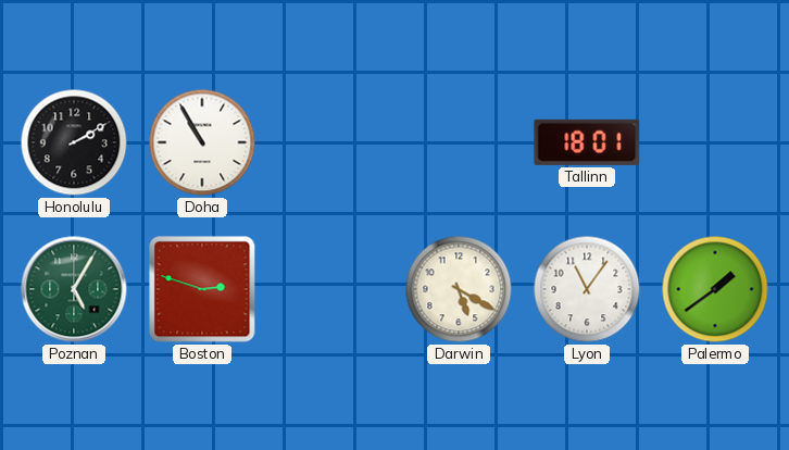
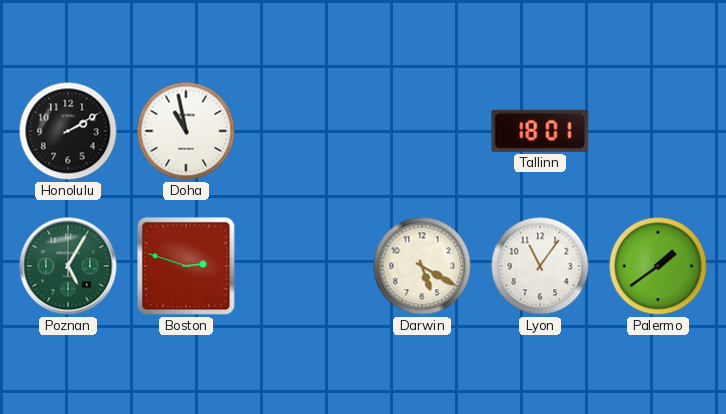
Doha: 10:55 -> 10:58 (186, 131)
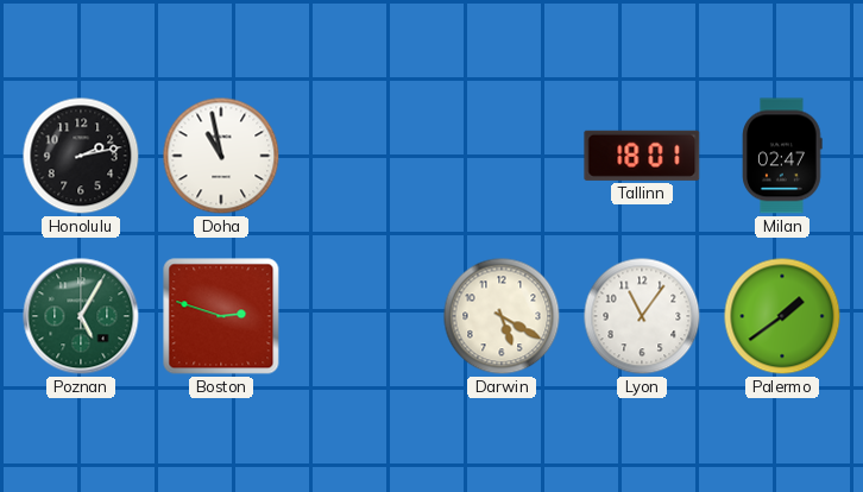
Honolulu: 2:10 -> 2:13 (81, 156)
Milan: none -> 02:47 (782, 156)
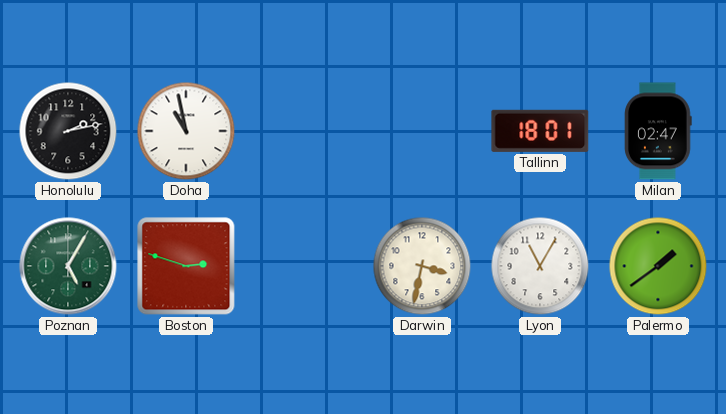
Darwin: 5:20 -> 3:32 (422, 266)
Lyon: 11:06 -> 11:05 (540, 266)
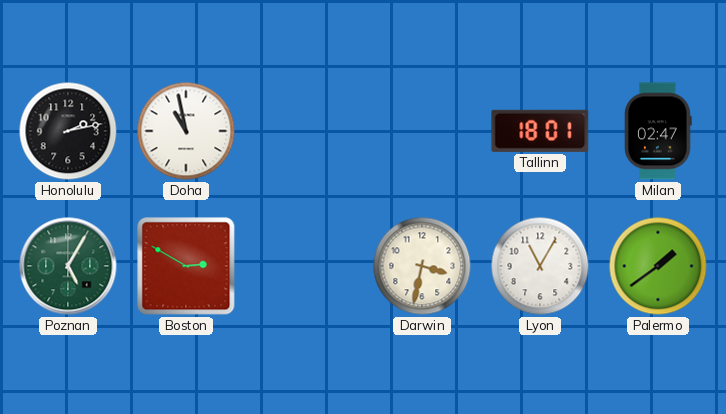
Boston: 2:48 -> 2:50 (186, 266)
